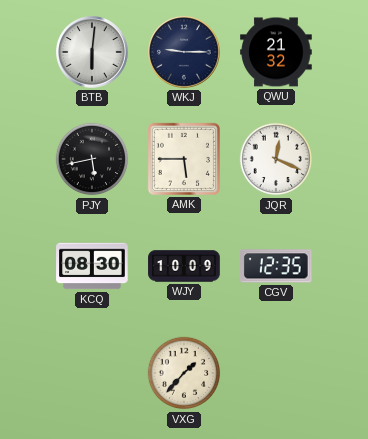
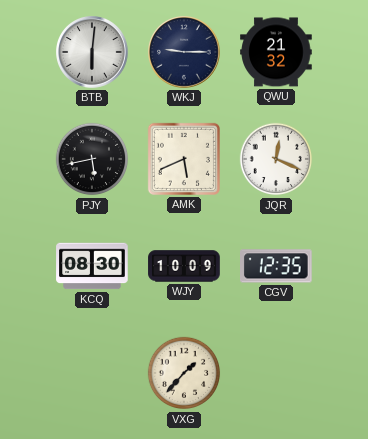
AMK: 5:45 -> 5:41 (184, 159)
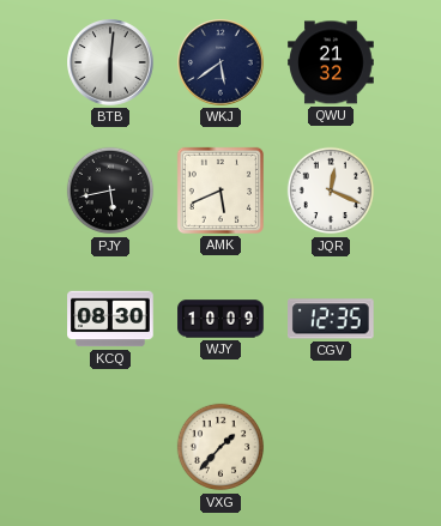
WKJ: 9:15 -> 5:39 (222, 64)
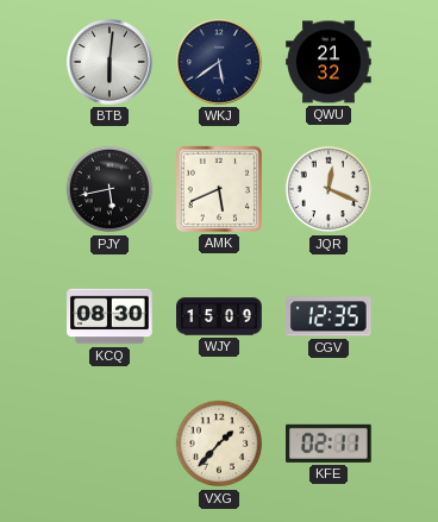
WJY: 10:09 -> 15:09 (219, 316)
KFE: none -> 02:11 (330, 444)
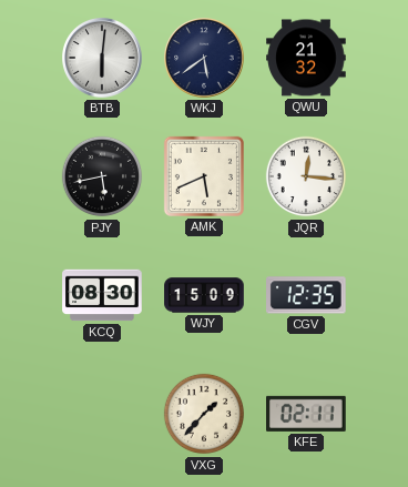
JQR: 12:19 -> 12:16 (306, 176)
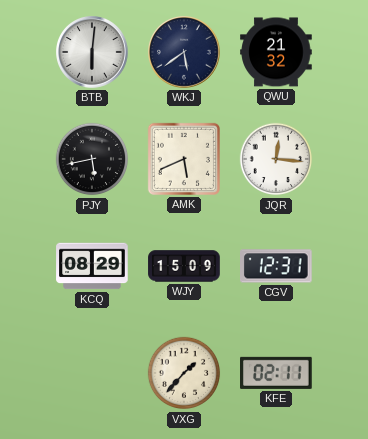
KCQ: 08:30 -> 08:29 (92, 266)
CGV: 12:35 -> 12:31 (277, 266)
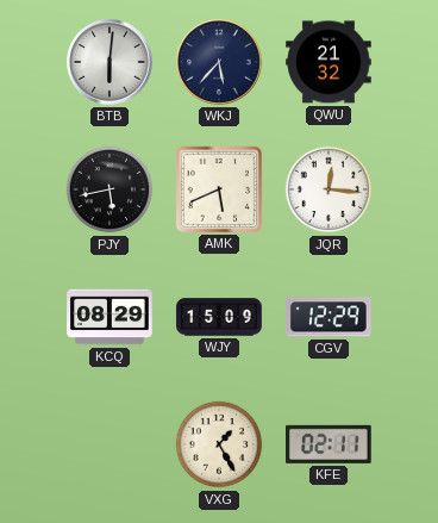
WKJ: 5:39 -> 5:37 (220, 63)
CGV: 12:31 -> 12:29 (330, 317)
VXG: 1:37 -> 1:25 (219, 444)
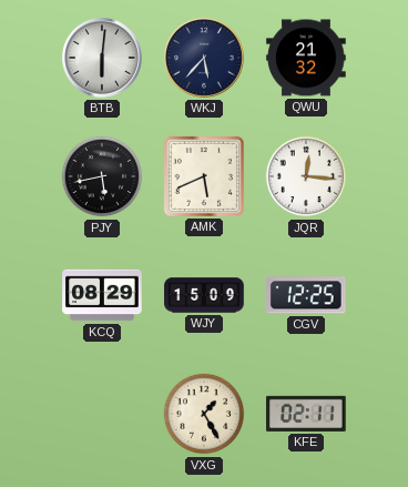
CGV: 12:29 -> 12:25 (307, 295)
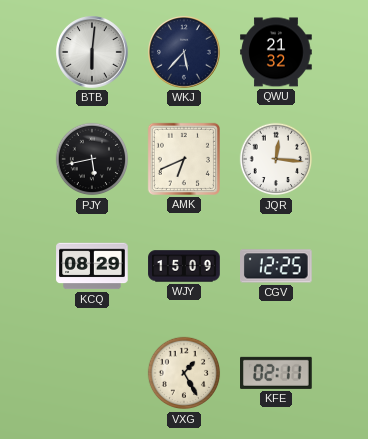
AMK: 5:41 -> 6:41 (184, 159)
